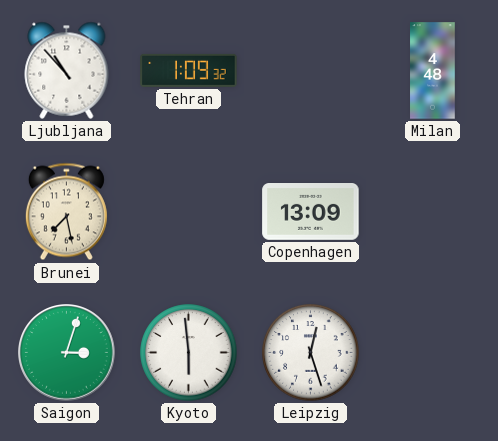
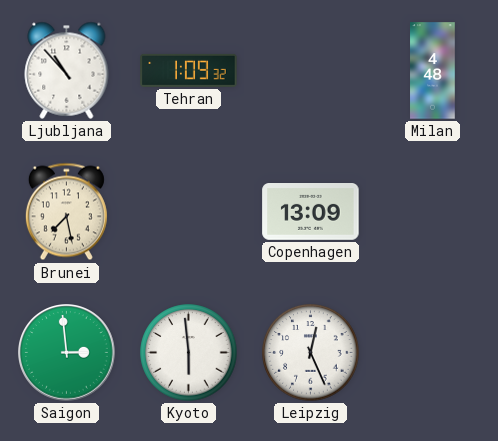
Saigon: 3:03 -> 2:59 (67, 353)
Leipzig: 12:27 -> 12:26 (311, 353)
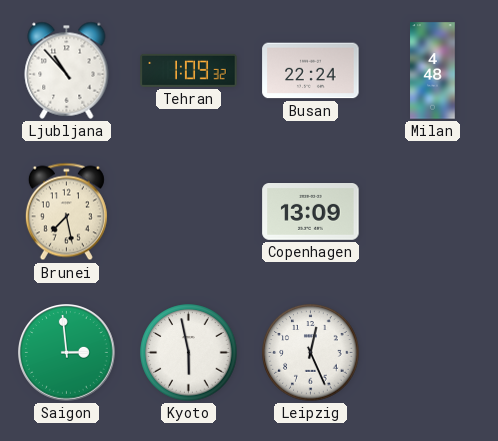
Busan: none -> 22:24 (311, 71)
Kyoto: 5:59 -> 5:58 (189, 353)
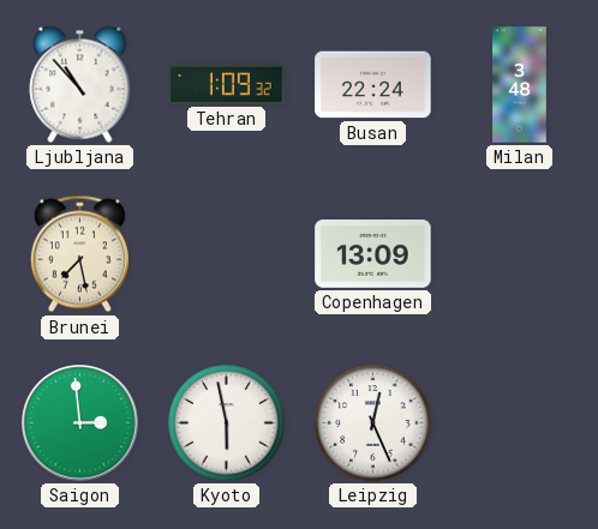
Milan: 4:48 -> 3:48 (520, 85)
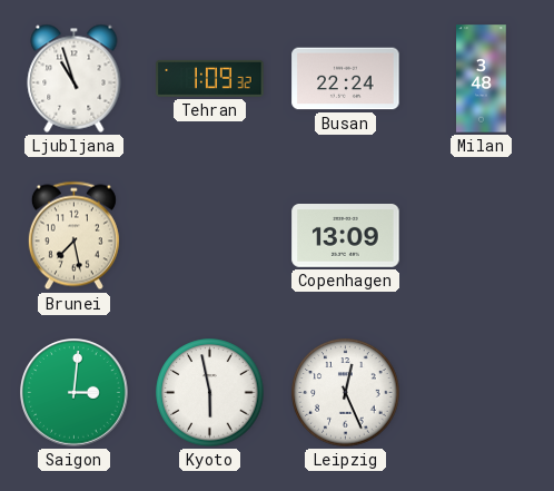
Ljubljana: 10:53 -> 10:57 (75, 78)
Saigon: 2:59 -> 3:01 (75, 393)
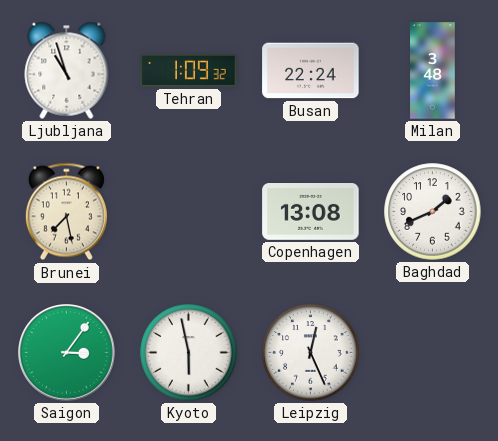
Copenhagen: 13:09 -> 13:08 (311, 212)
Baghdad: none -> 1:41 (433, 212)
Saigon: 3:01 -> 3:06 (67, 353)
